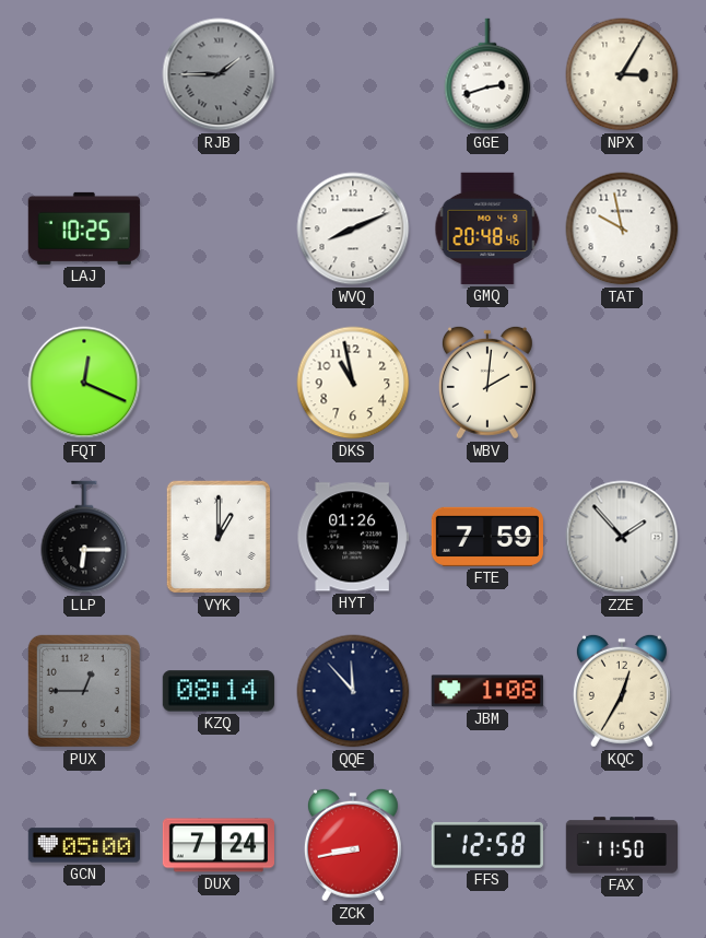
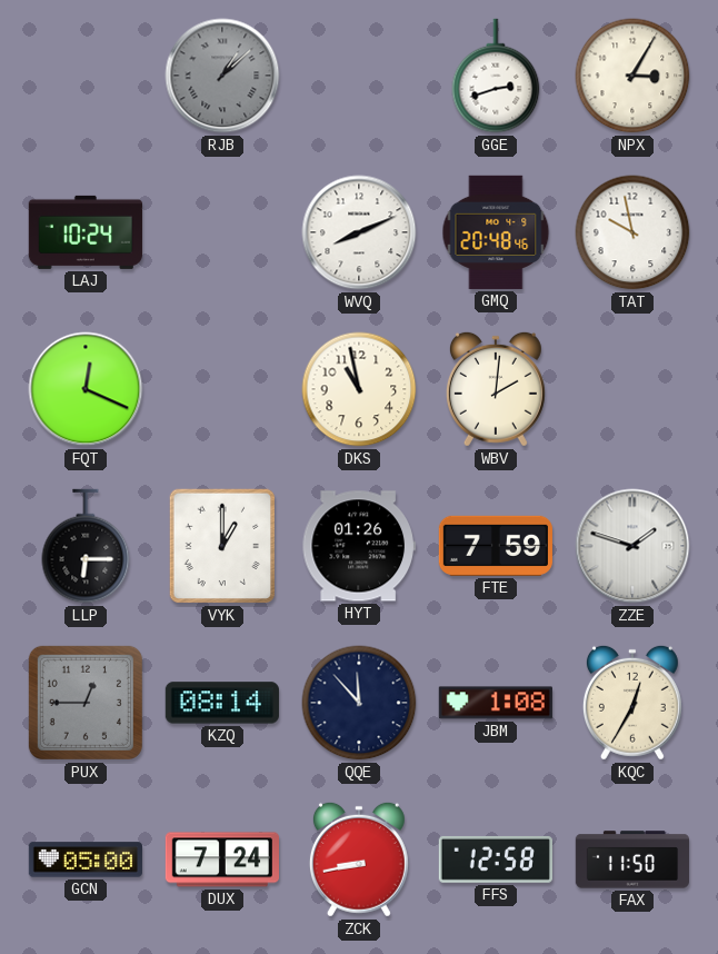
RJB: 1:45 -> 1:08 (222, 76)
LAJ: 10:25 -> 10:24 (86, 232)
ZZE: 1:53 -> 1:48 (632, 546)
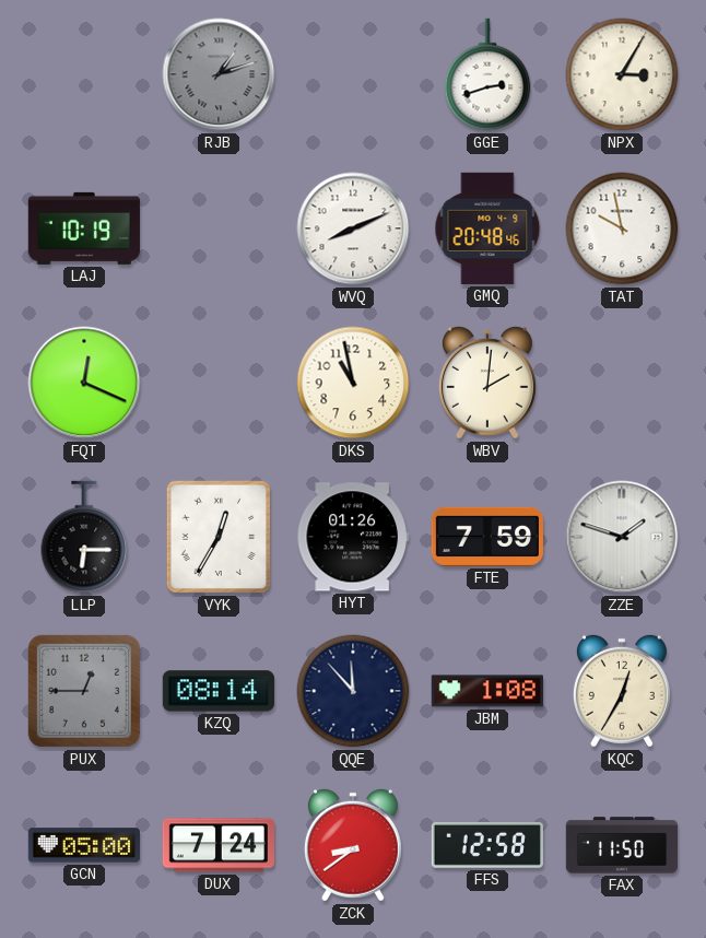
RJB: 1:08 -> 1:12 (219, 74)
LAJ: 10:24 -> 10:19 (84, 228)
VYK: 1:00 -> 12:35 (219, 537)
ZCK: 8:43 -> 8:39 (353, 845)
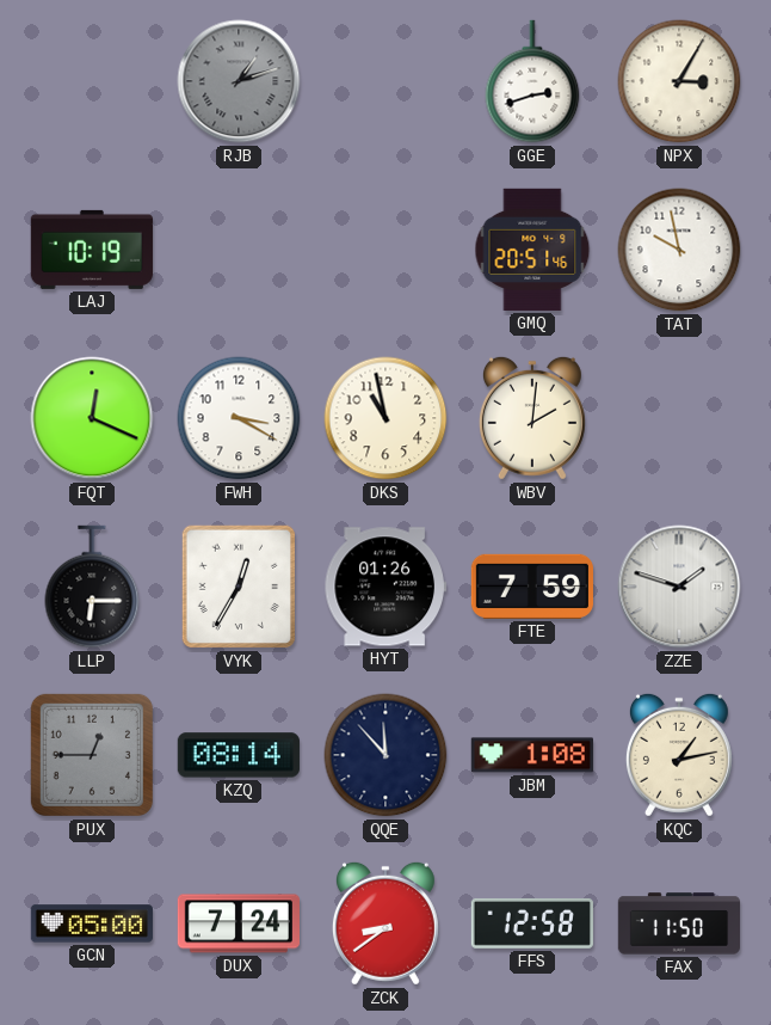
WVQ: 8:11 -> none (353, 228)
GMQ: 20:48 -> 20:51 (532, 250)
FWH: none -> 3:20 (239, 418)
KQC: 12:35 -> 1:13 (679, 755)
